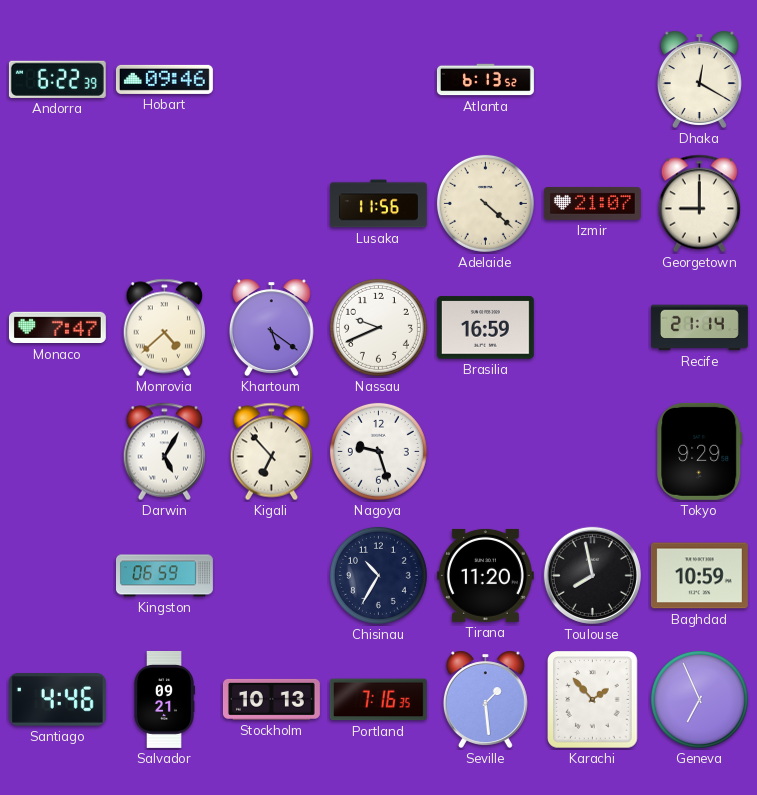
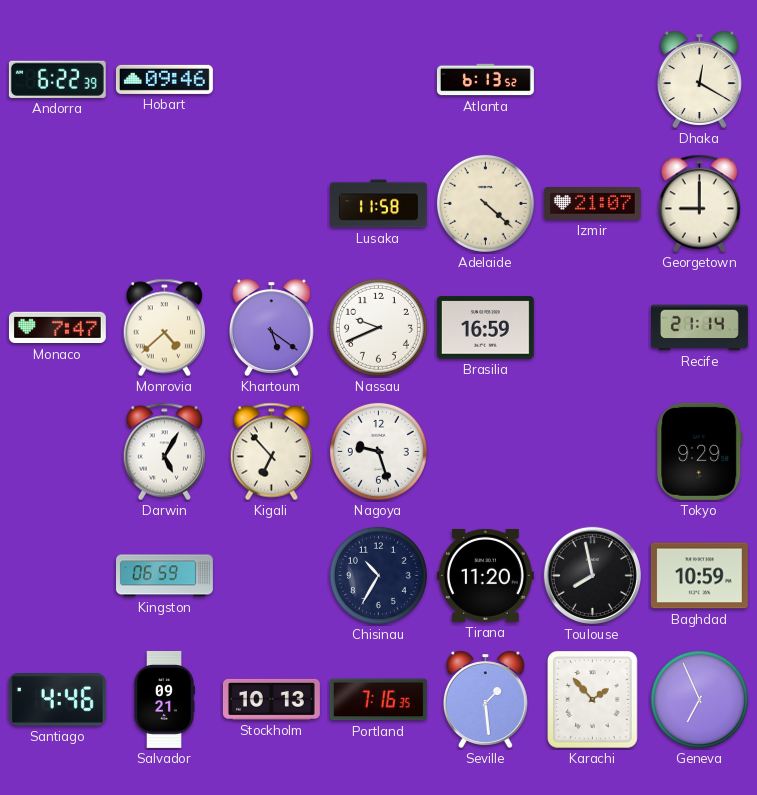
Lusaka: 11:56 -> 11:58 (378, 204)
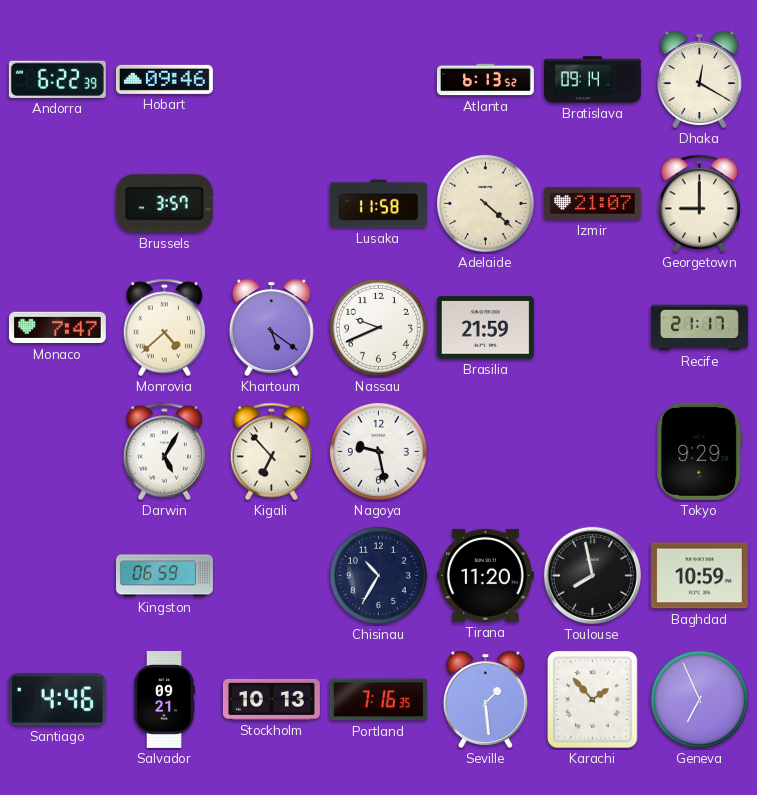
Bratislava: none -> 09:14 (592, 80)
Brussels: none -> 3:57 (164, 204)
Brasilia: 16:59 -> 21:59 (485, 328)
Recife: 21:14 -> 21:17 (699, 328)
Nagoya: 9:27 -> 9:28 (378, 451)
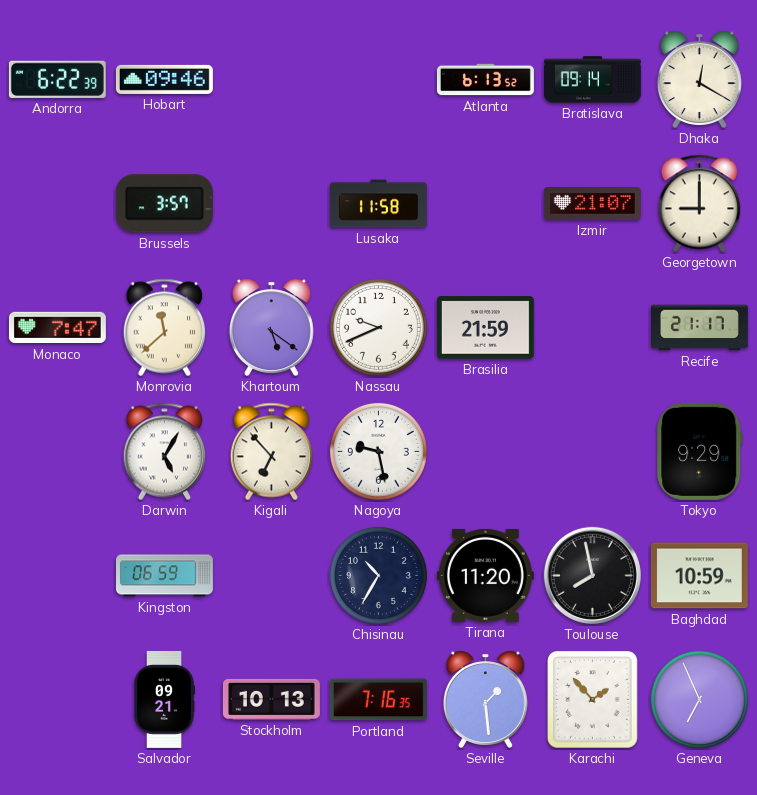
Adelaide: 4:22 -> none (485, 203)
Monrovia: 4:38 -> 11:38 (165, 328)
Santiago: 4:46 -> none (57, 700)
